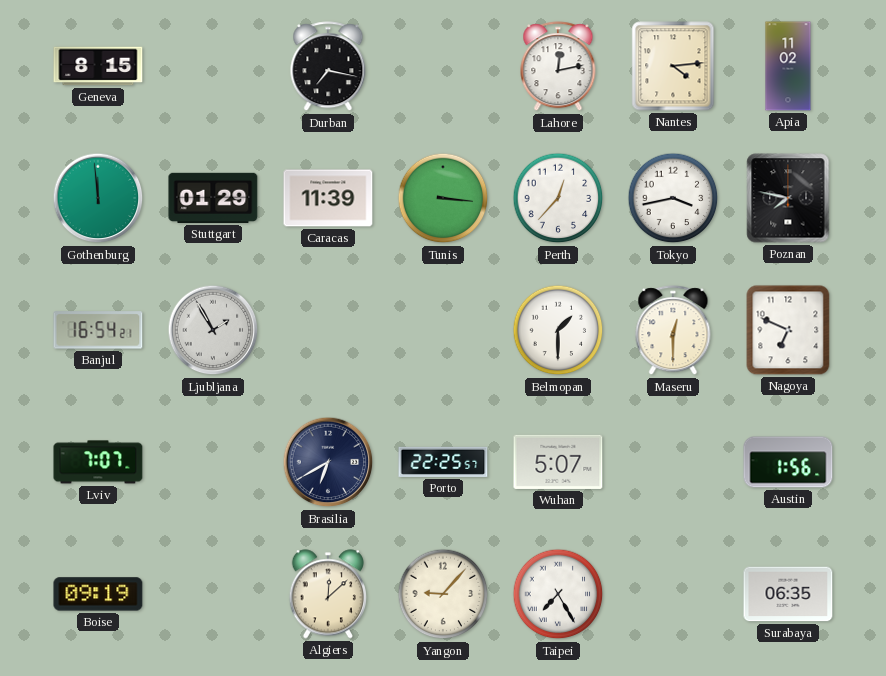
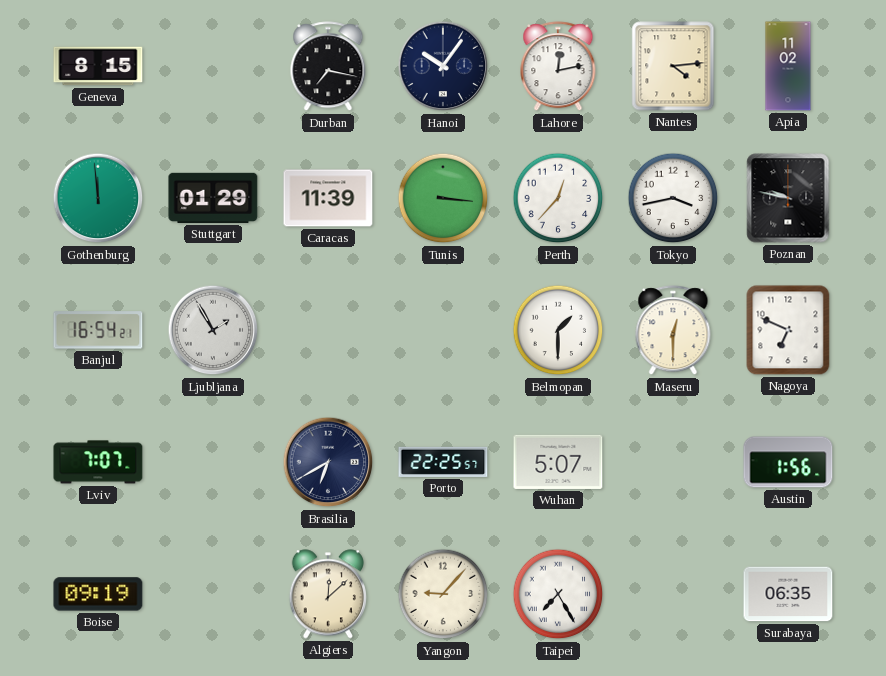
Hanoi: none -> 10:06 (443, 66)
Poznan: 7:47 -> 9:47 (788, 198)
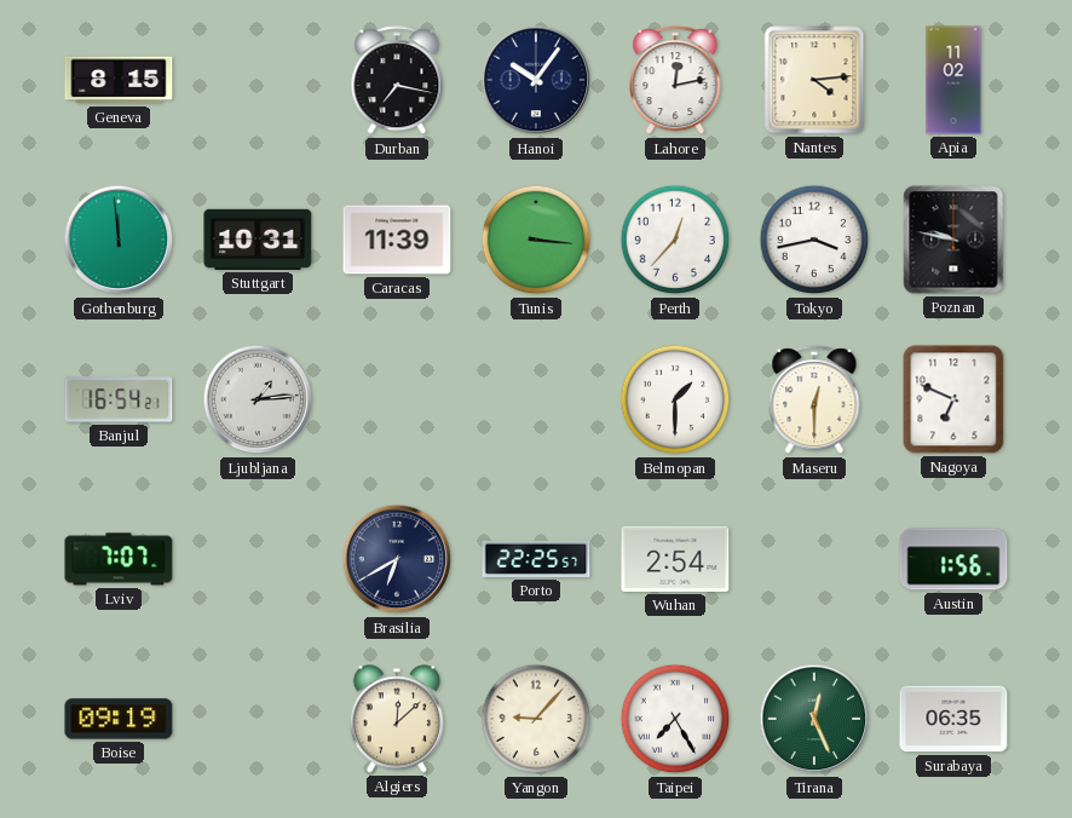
Stuttgart: 01:29 -> 10:31 (258, 240)
Ljubljana: 1:55 -> 1:14 (258, 399)
Wuhan: 5:07 -> 2:54 (675, 559)
Tirana: none -> 12:26 (814, 719)
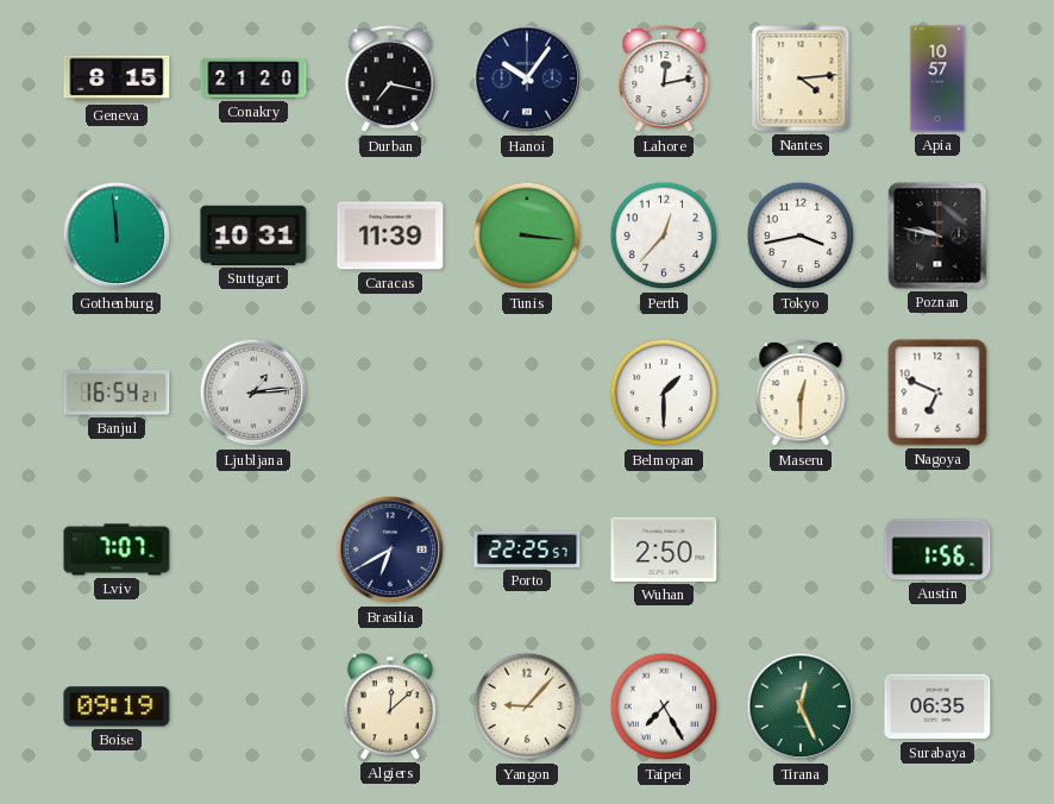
Conakry: none -> 21:20 (253, 78)
Apia: 11:02 -> 10:57 (937, 78)
Wuhan: 2:54 -> 2:50 (664, 549)
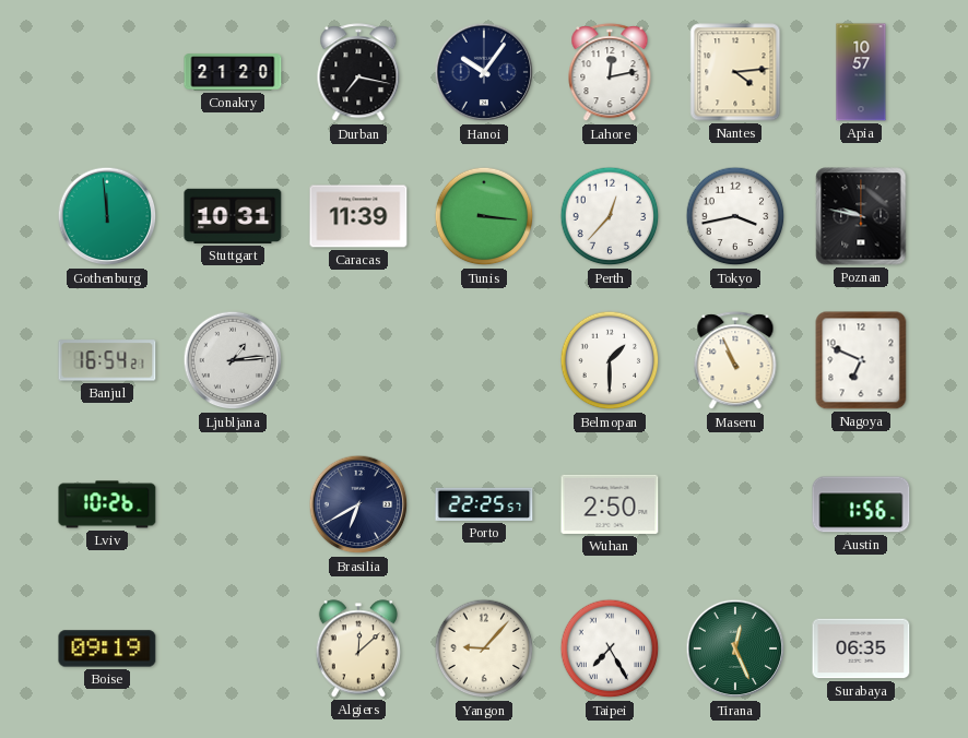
Geneva: 8:15 -> none (117, 78)
Maseru: 12:30 -> 10:56 (735, 361)
Lviv: 7:07 -> 10:26 (107, 504)
